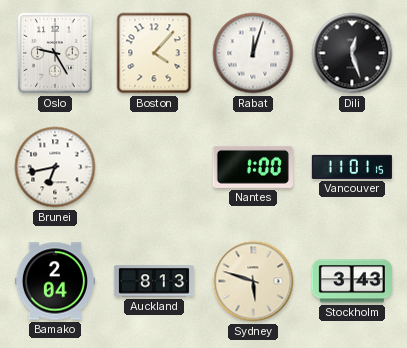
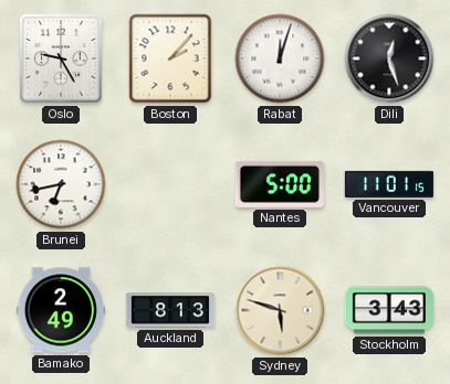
Boston: 4:07 -> 2:07 (170, 58)
Nantes: 1:00 -> 5:00 (280, 184)
Bamako: 2:04 -> 2:49 (61, 310)
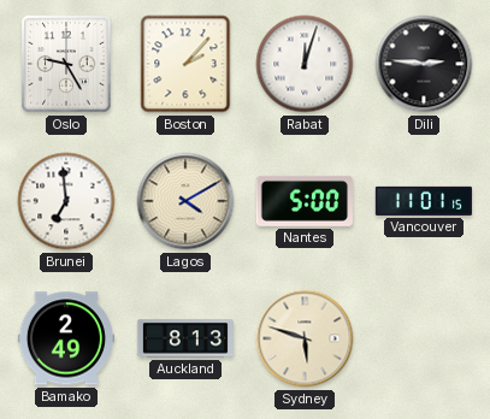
Dili: 12:27 -> 2:46 (424, 64)
Brunei: 6:43 -> 6:59 (66, 201)
Lagos: none -> 4:10 (185, 201)
Stockholm: 3:43 -> none (389, 310)
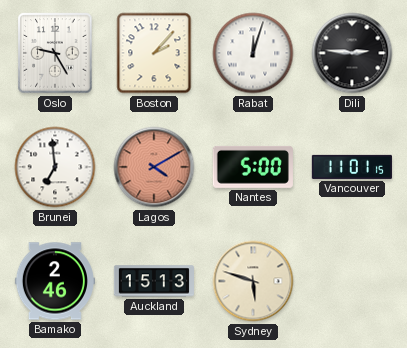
Lagos dial: cream -> salmon (154, 167)
Bamako: 2:49 -> 2:46 (55, 281)
Auckland: 8:13 -> 15:13 (154, 281)
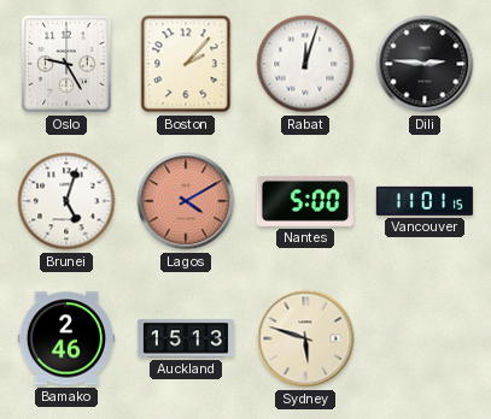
Brunei: 6:59 -> 5:03 (66, 201)
